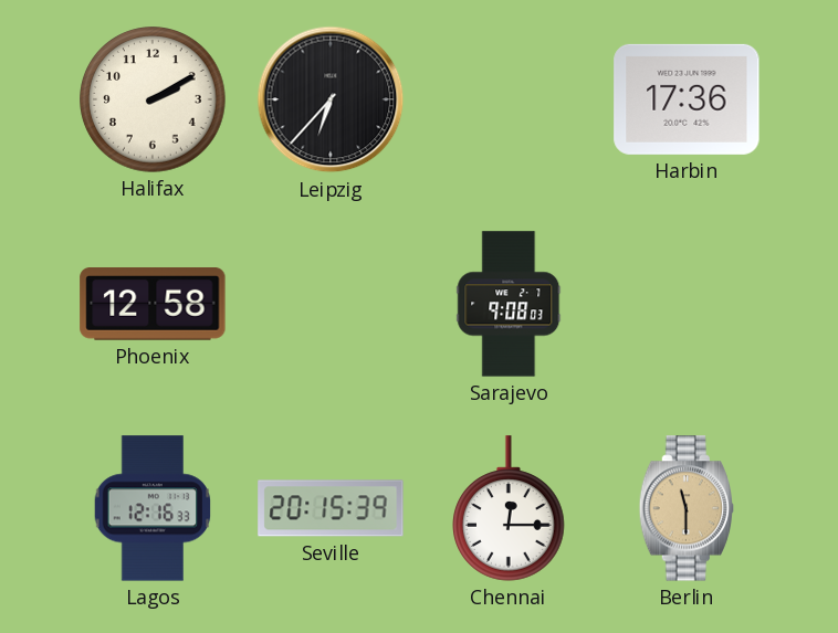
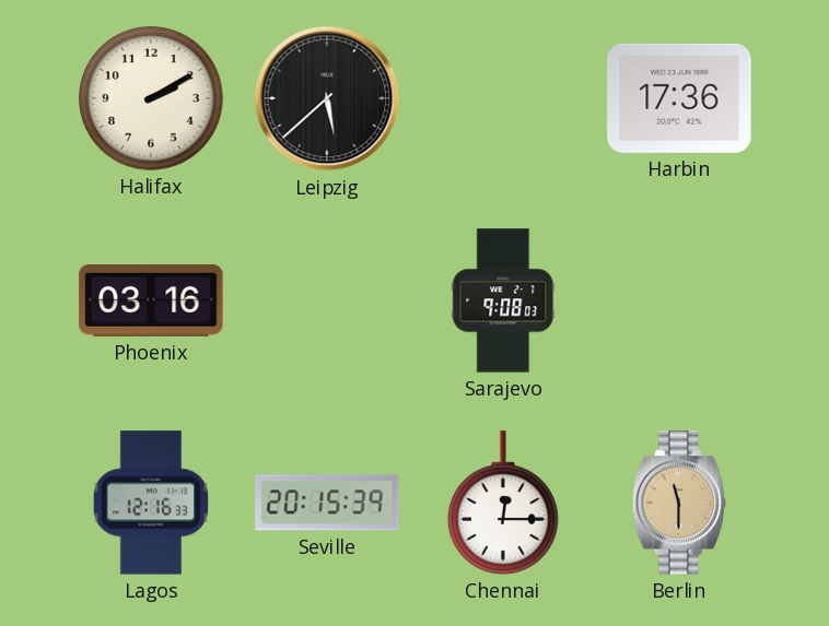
Leipzig: 6:37 -> 5:38 (327, 98)
Phoenix: 12:58 -> 03:16 (151, 302)
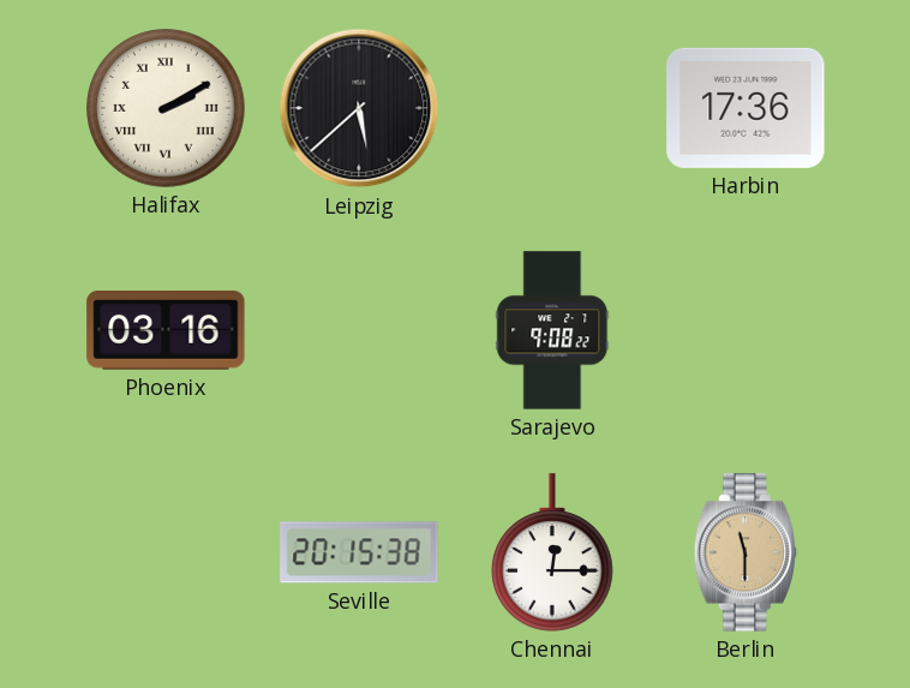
Halifax numerals: Arabic -> Roman (166, 108)
Sarajevo: 9:08:03 -> 9:08:22 (552, 330)
Lagos: 12:16 -> none (151, 503)
Seville: 20:15:39 -> 20:15:38 (359, 552)
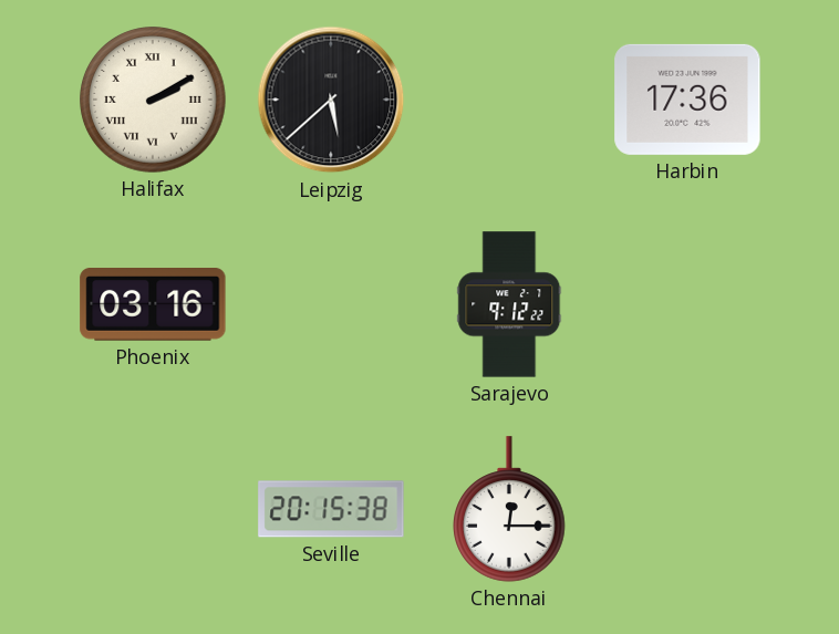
Sarajevo: 9:08 -> 9:12 (509, 304)
Berlin: 11:30 -> none (744, 552)
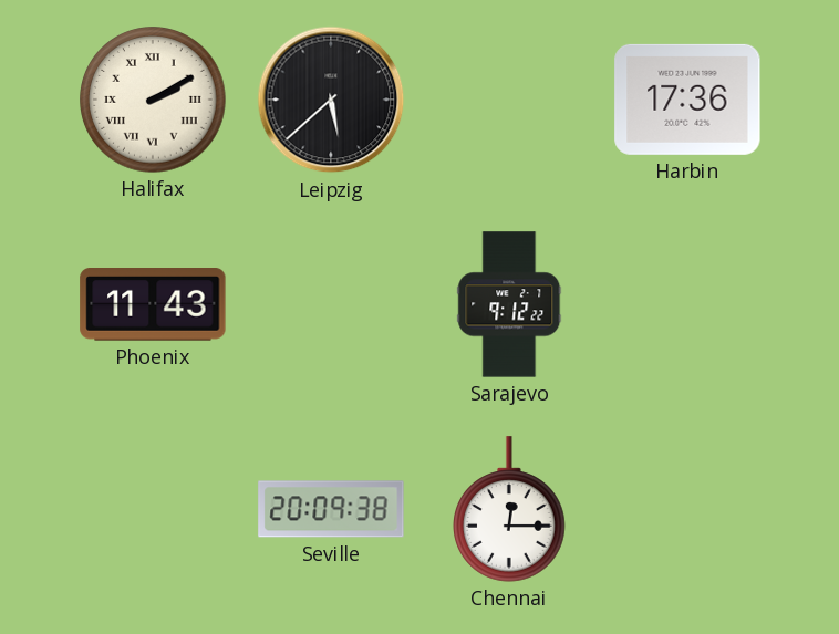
Phoenix: 03:16 -> 11:43 (153, 305)
Seville: 20:15 -> 20:09 (331, 509)
